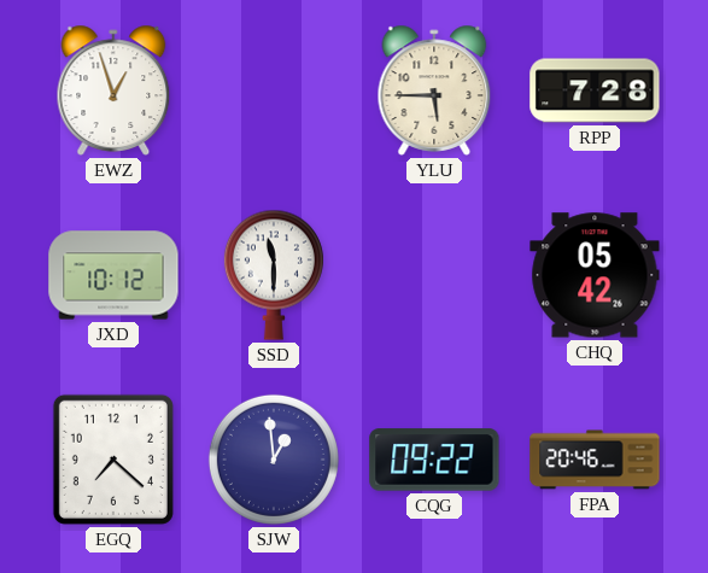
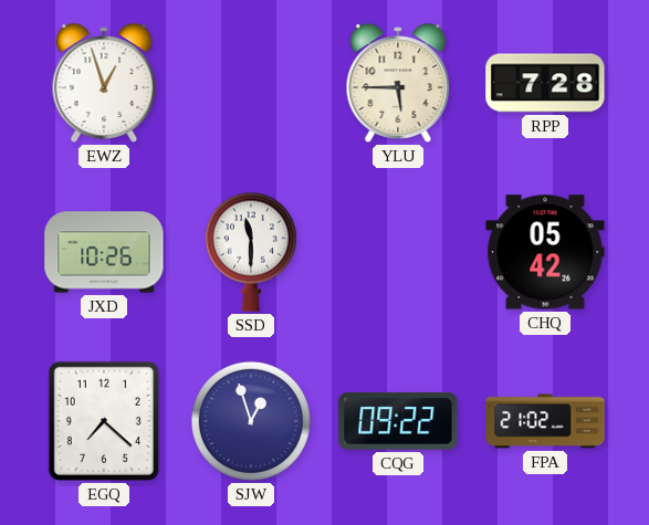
JXD: 10:12 -> 10:26 (104, 252)
SJW: 12:59 -> 12:57 (251, 421)
FPA: 20:46 -> 21:02 (545, 421)
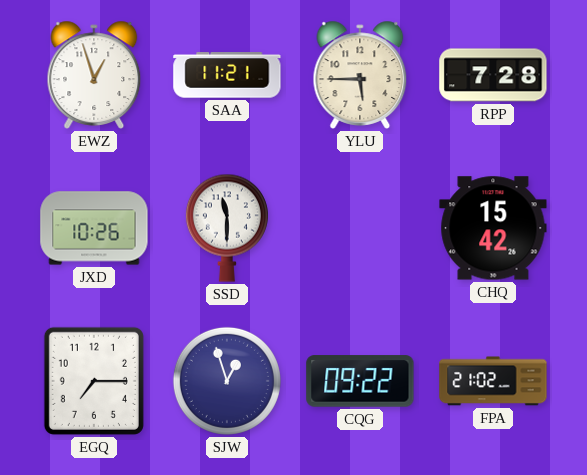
SAA: none -> 11:21 (227, 75)
CHQ: 05:42 -> 15:42 (493, 228)
EGQ: 7:22 -> 7:15 (94, 381)
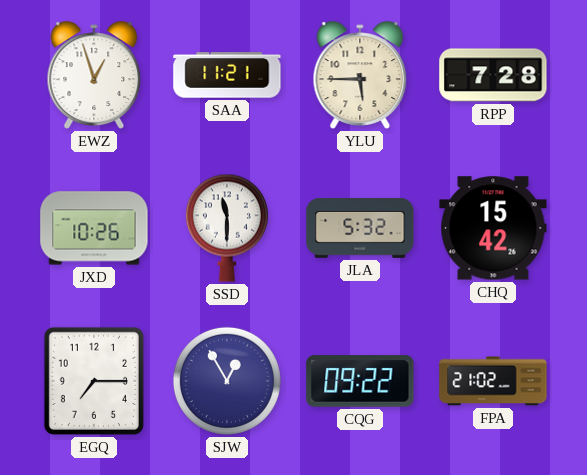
JLA: none -> 5:32 (360, 229)
SJW: 12:57 -> 12:55 (227, 381)
